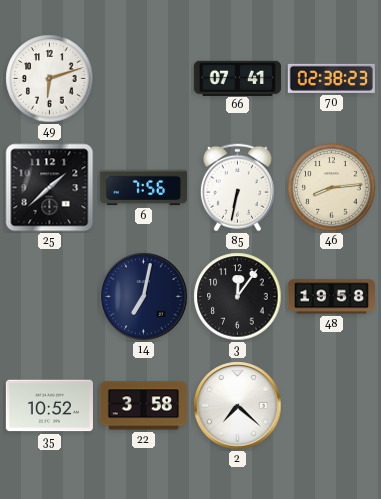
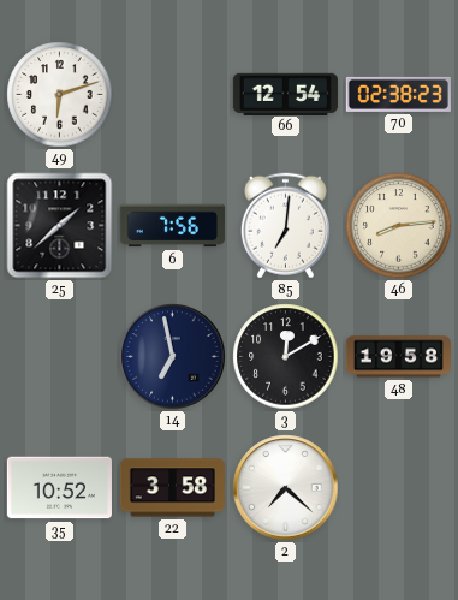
66: 07:41 -> 12:54 (285, 94)
85: 6:32 -> 7:01 (285, 226)
14: 7:02 -> 6:58 (173, 357)
3: 12:06 -> 12:10 (286, 357)
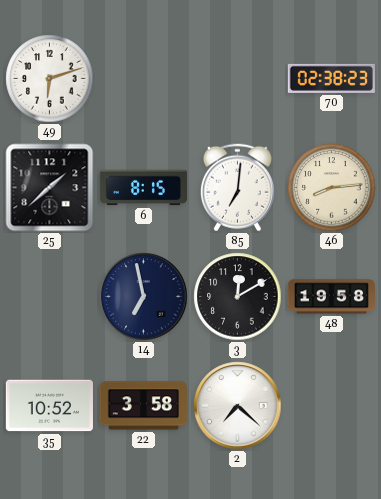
66: 12:54 -> none (285, 94)
6: 7:56 -> 8:15 (143, 188)
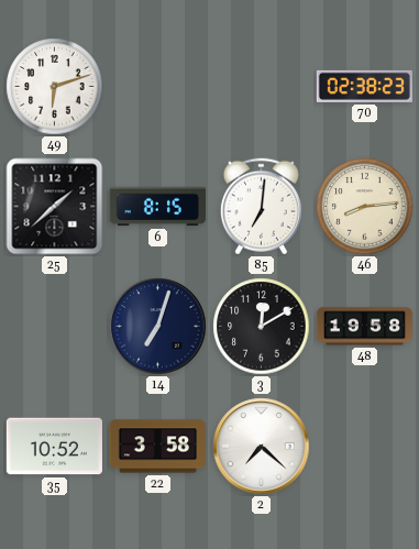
14: 6:58 -> 7:03 (158, 327)
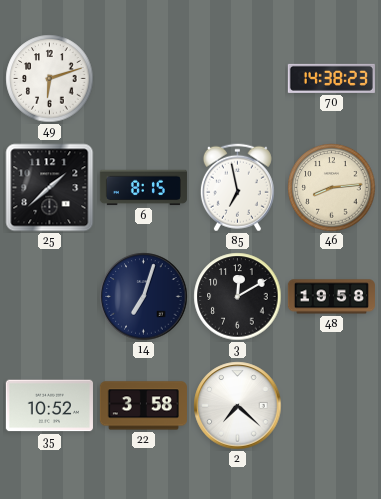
70: 02:38 -> 14:38 (331, 78)
85: 7:01 -> 6:58 (237, 188)
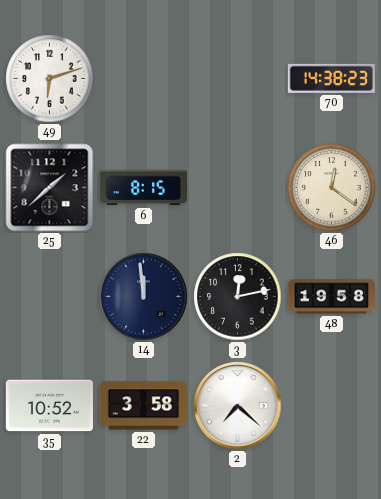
85: 6:58 -> none (237, 188)
46: 8:14 -> 12:21 (332, 188)
14: 7:03 -> 11:59 (144, 297)
3: 12:10 -> 12:13 (238, 297)
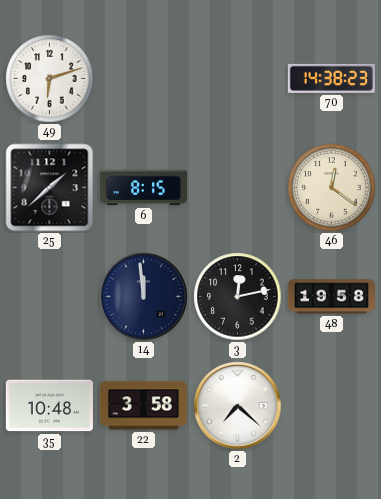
35: 10:52 -> 10:48 (49, 406)
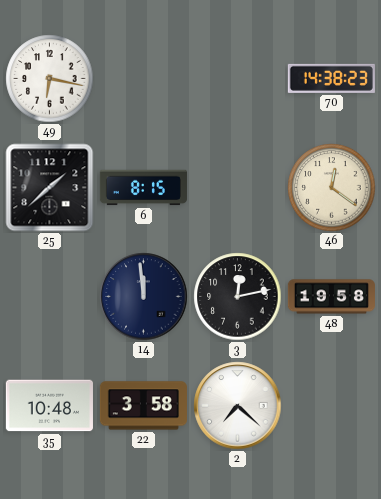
49: 6:12 -> 6:17 (50, 79)
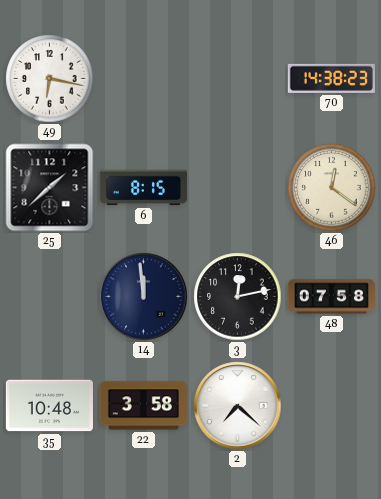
48: 19:58 -> 07:58 (331, 297)
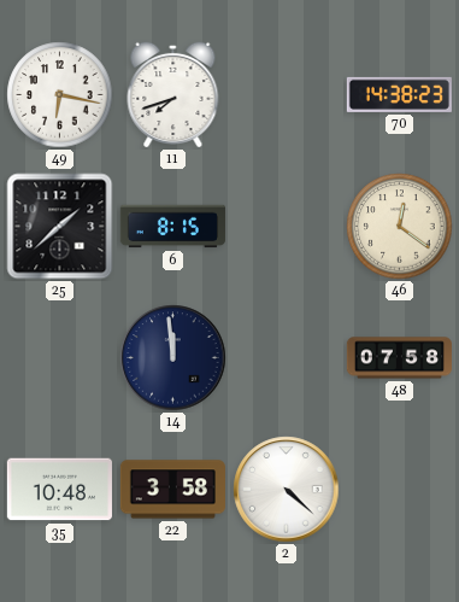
11: none -> 7:42 (173, 94)
3: 12:13 -> none (238, 297)
2: 7:22 -> 4:22 (287, 490)
